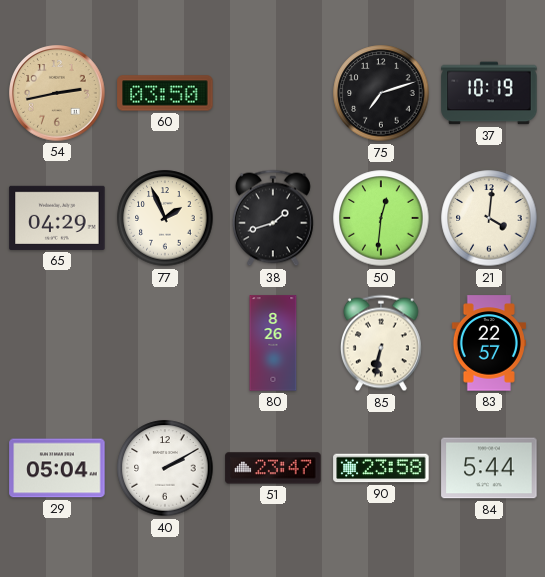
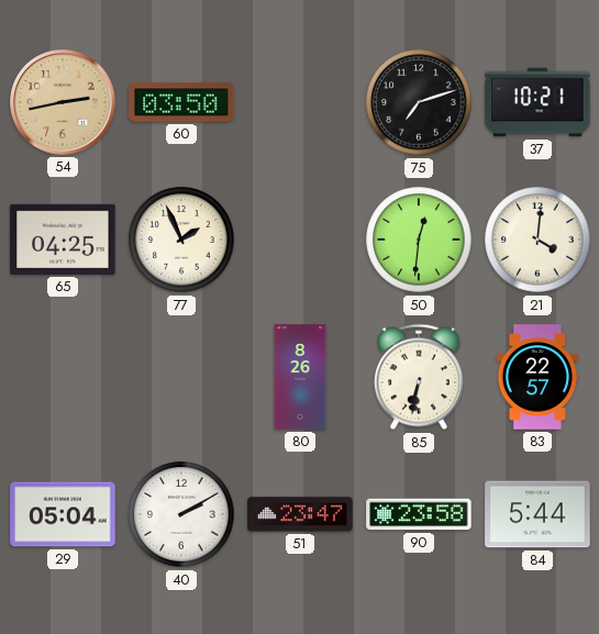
37: 10:19 -> 10:21 (537, 102)
65: 04:29 -> 04:25 (63, 240)
38: 1:42 -> none (273, 218)
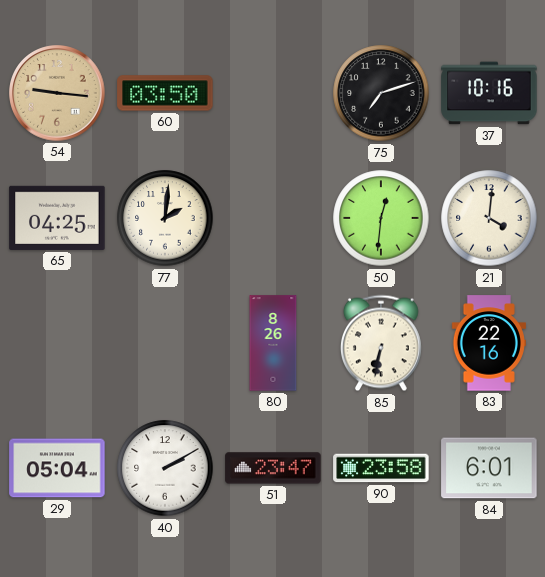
54: 2:43 -> 9:16 (57, 93)
37: 10:21 -> 10:16 (489, 93)
77: 1:56 -> 2:01 (165, 218)
83: 22:57 -> 22:16 (489, 343)
84: 5:44 -> 6:01 (489, 468)
